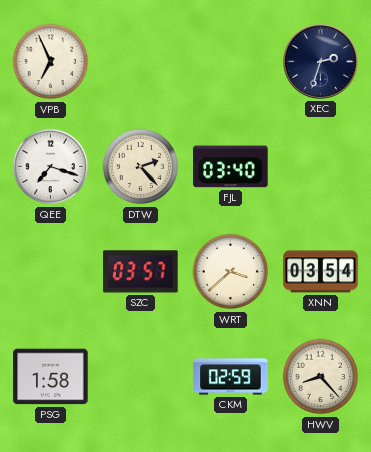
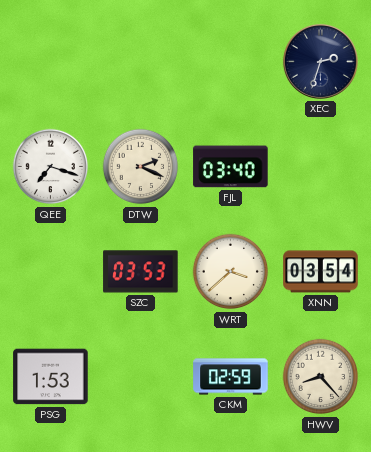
VPB: 6:56 -> none (51, 62)
DTW: 2:23 -> 2:19 (141, 167)
SZC: 03:57 -> 03:53 (141, 272)
PSG: 1:58 -> 1:53 (51, 377)
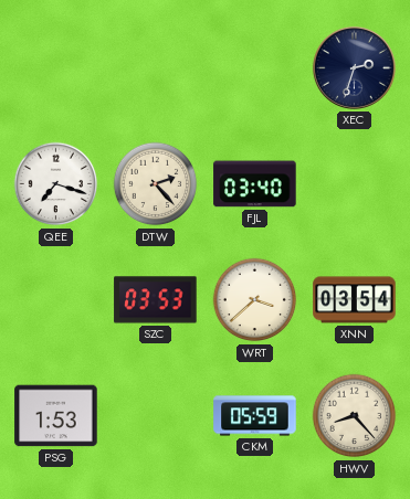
DTW: 2:19 -> 2:23 (156, 184)
CKM: 02:59 -> 05:59 (255, 416)
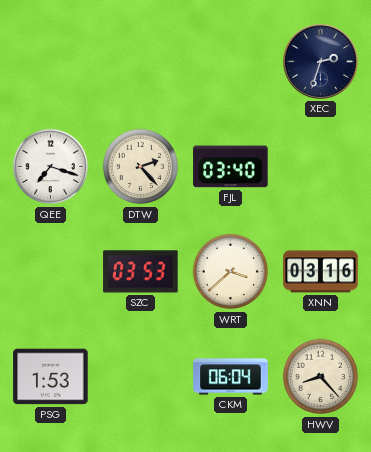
XNN: 03:54 -> 03:16 (321, 272)
CKM: 05:59 -> 06:04 (231, 377)
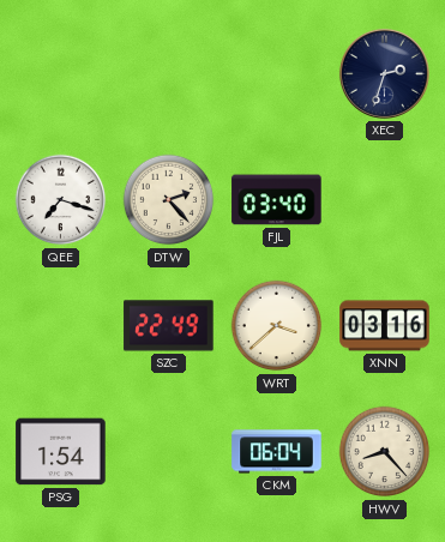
SZC: 03:53 -> 22:49 (169, 326)
PSG: 1:53 -> 1:54 (61, 452)
